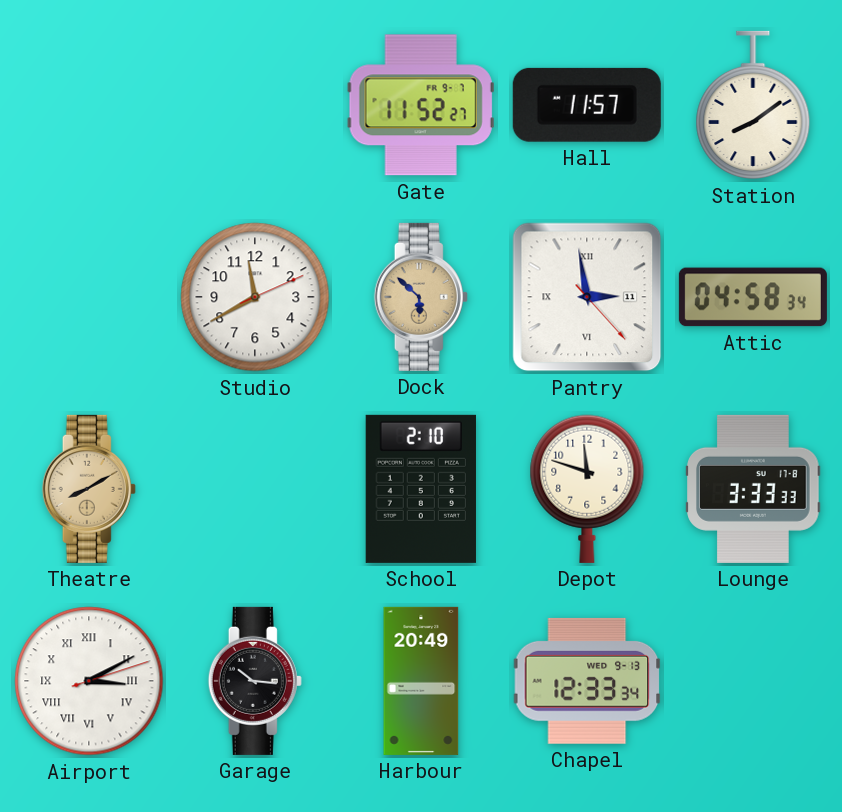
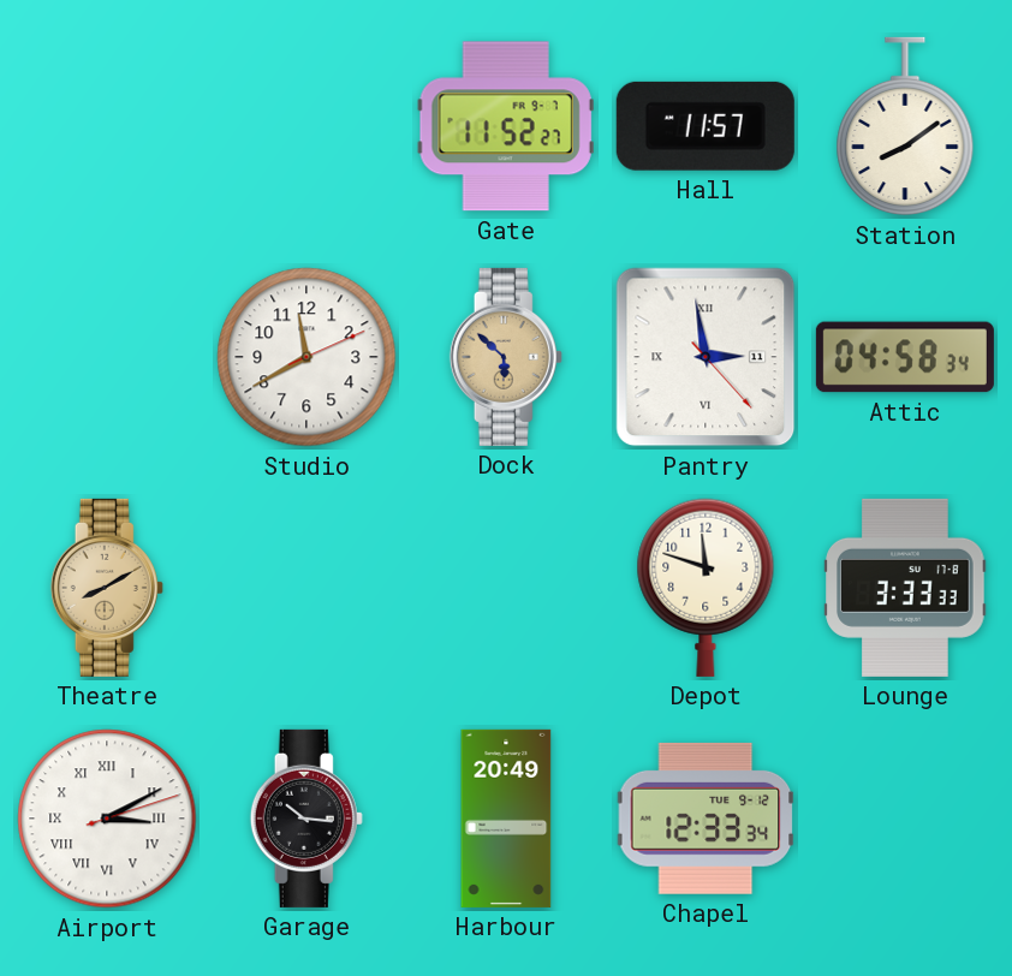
School: 2:10 -> none (421, 489)
Chapel date: WED 9-13 -> TUE 9-12 (706, 819)
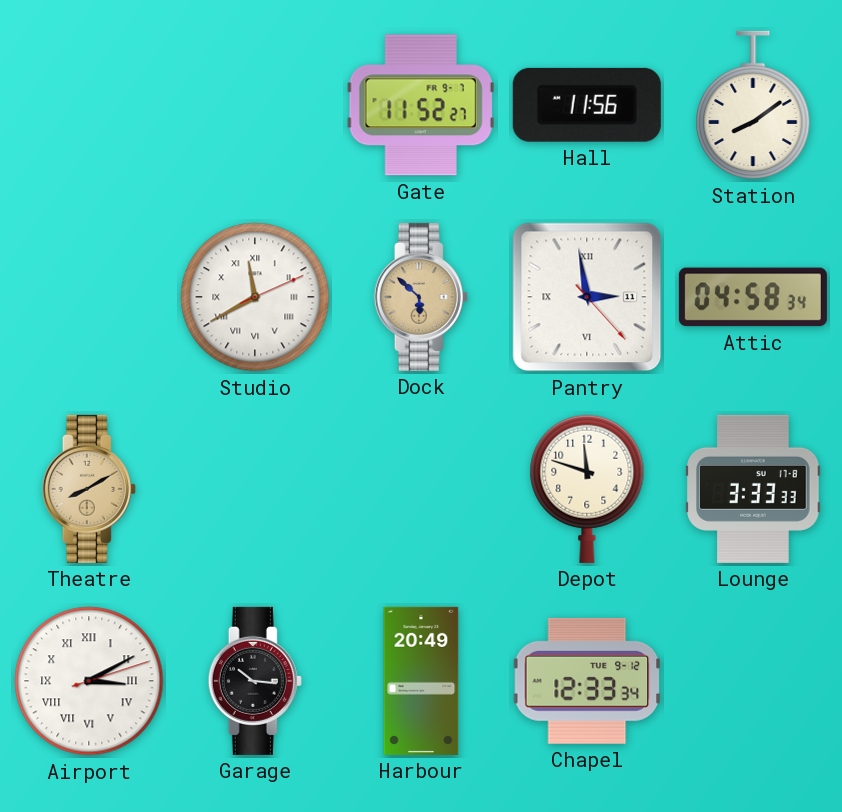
Hall: 11:57 -> 11:56 (587, 105)
Studio numerals: Arabic -> Roman (255, 297)
